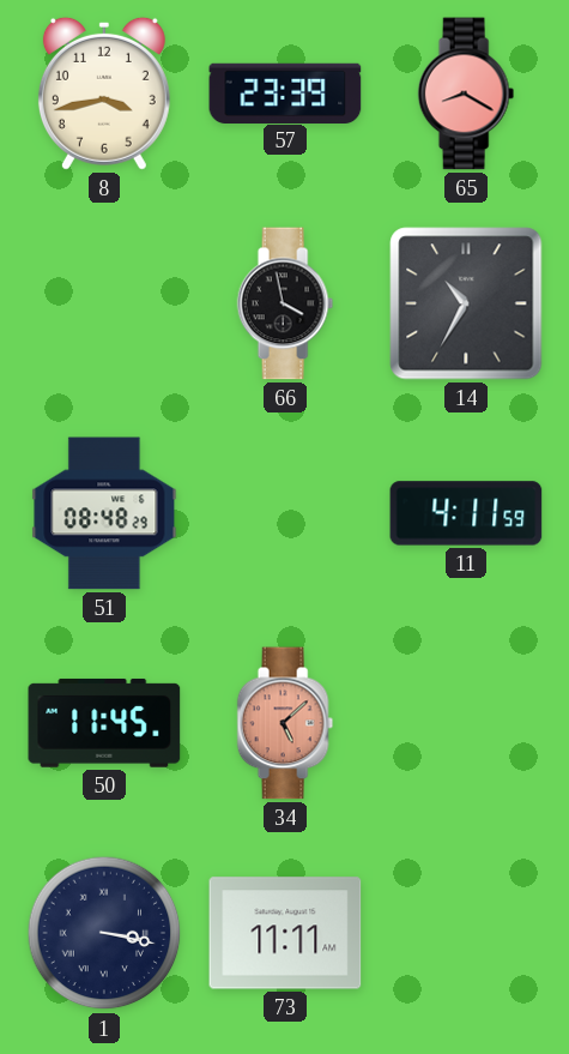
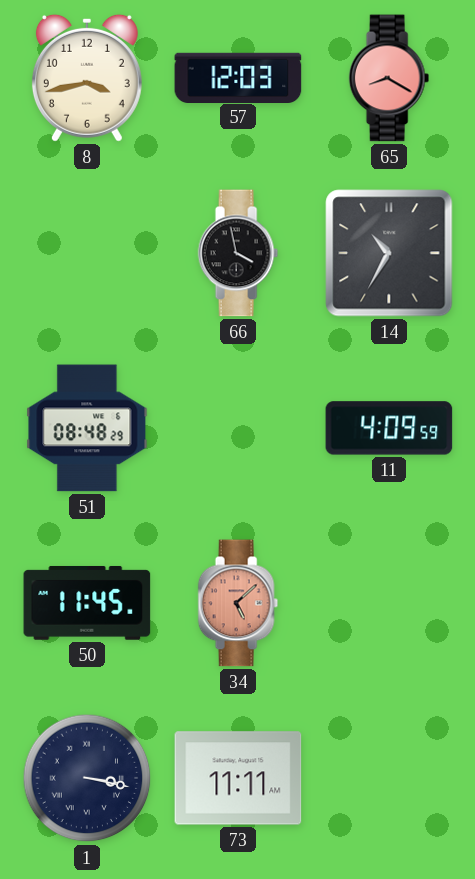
57: 23:39 -> 12:03 (238, 77)
11: 4:11 -> 4:09 (389, 428)
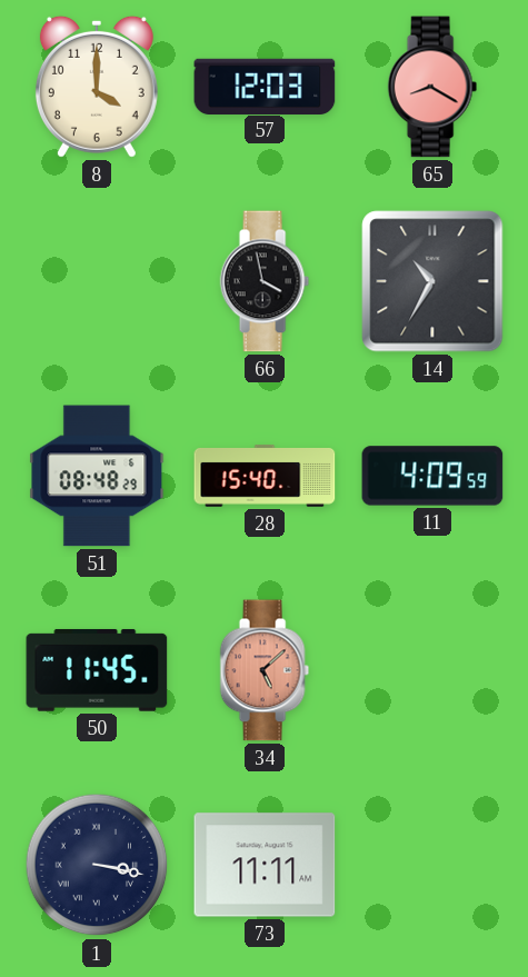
8: 3:43 -> 4:00 (97, 87)
28: none -> 15:40 (265, 477)
